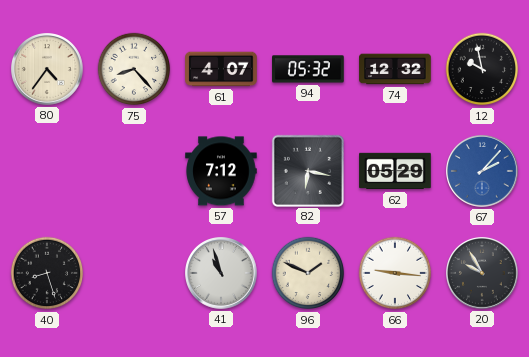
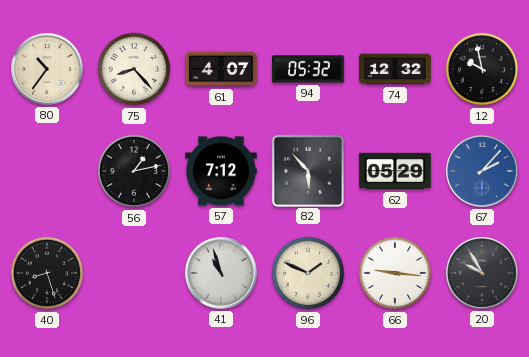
80: 4:36 -> 10:36 (48, 70)
56: none -> 1:13 (134, 171)
82: 6:17 -> 5:53 (307, 170)
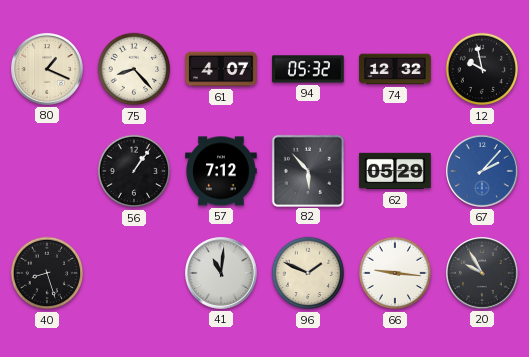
80: 10:36 -> 1:19 (48, 70)
56: 1:13 -> 1:06 (134, 171)
41: 10:57 -> 11:01 (222, 274)
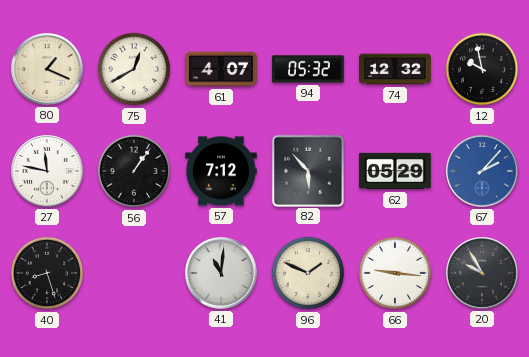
75: 8:23 -> 12:40 (134, 69)
27: none -> 11:47 (48, 172)
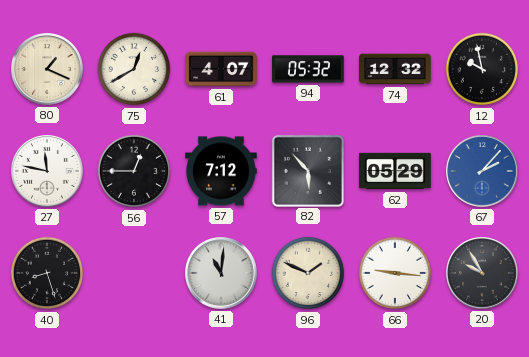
56: 1:06 -> 12:45 (134, 171)
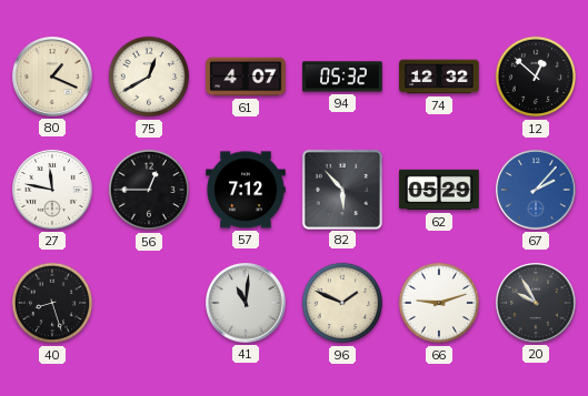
12: 9:58 -> 12:52 (536, 77)
66: 9:16 -> 9:12 (439, 303)
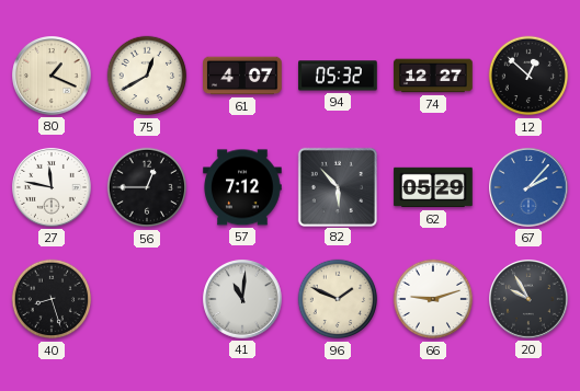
74: 12:32 -> 12:27 (433, 76)
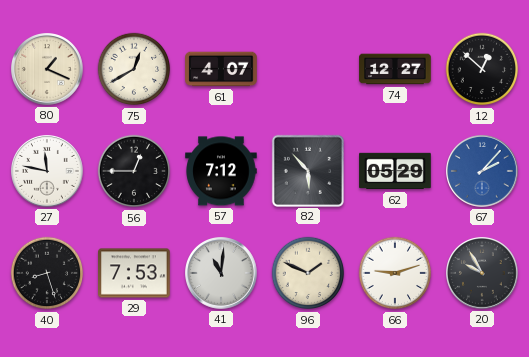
94: 05:32 -> none (338, 76)
29: none -> 7:53 (134, 273)
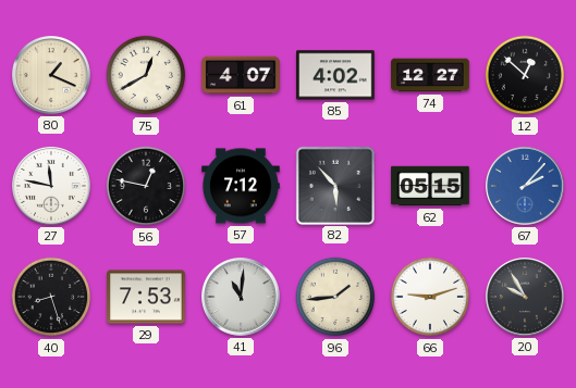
85: none -> 4:02 (335, 75)
56: 12:45 -> 12:47 (146, 186)
62: 05:29 -> 05:15 (430, 186)
96: 1:49 -> 1:44 (335, 297)
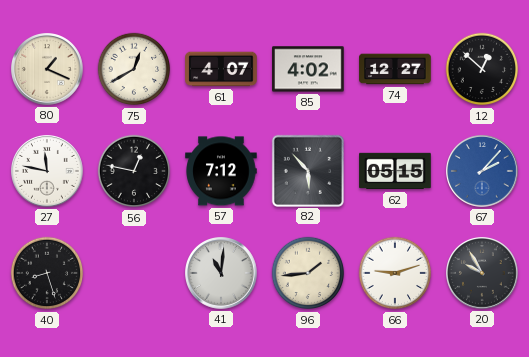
29: 7:53 -> none (146, 297)
